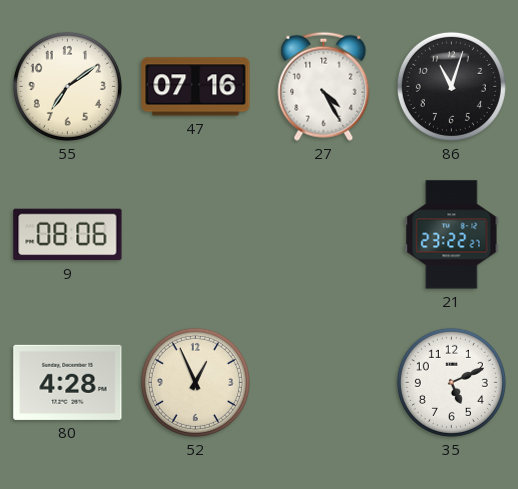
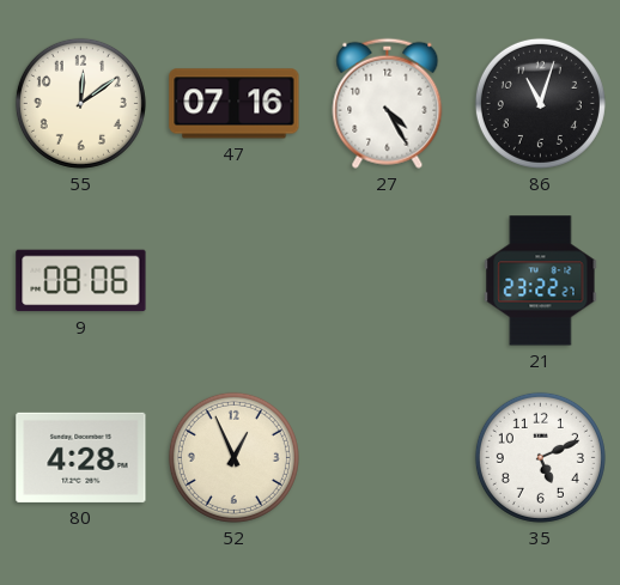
55: 7:09 -> 12:09 (80, 103)
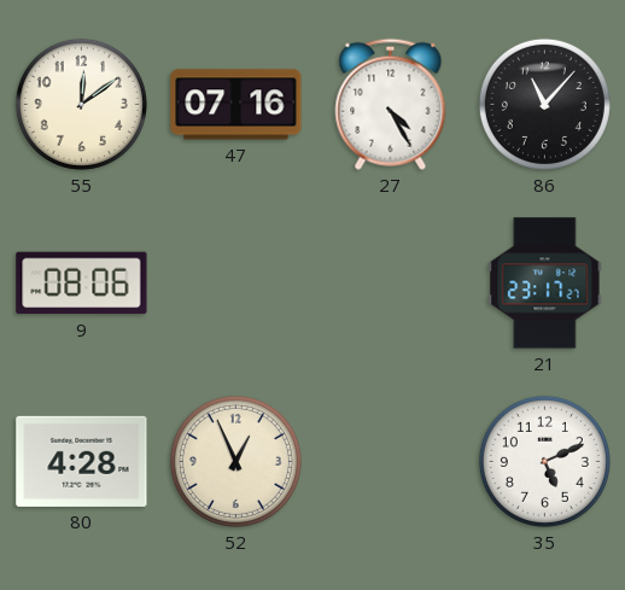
86: 11:03 -> 11:07 (544, 104)
21: 23:22 -> 23:17 (545, 284)
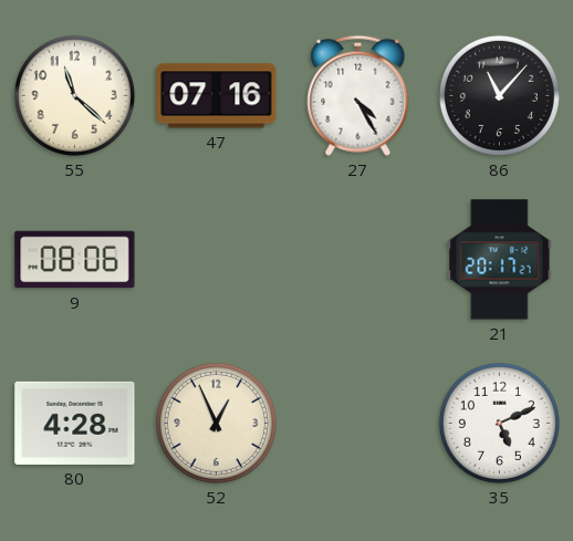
55: 12:09 -> 11:22 (74, 95)
21: 23:17 -> 20:17 (500, 260)
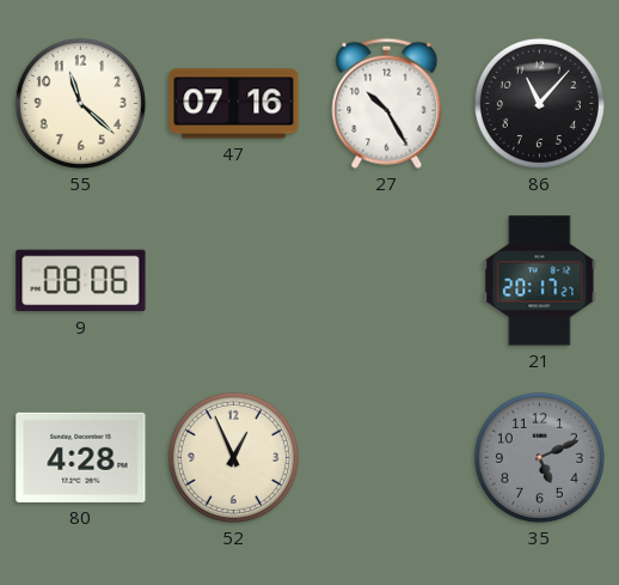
27: 4:25 -> 10:25 (387, 103)
35 dial: white -> grey (539, 457)
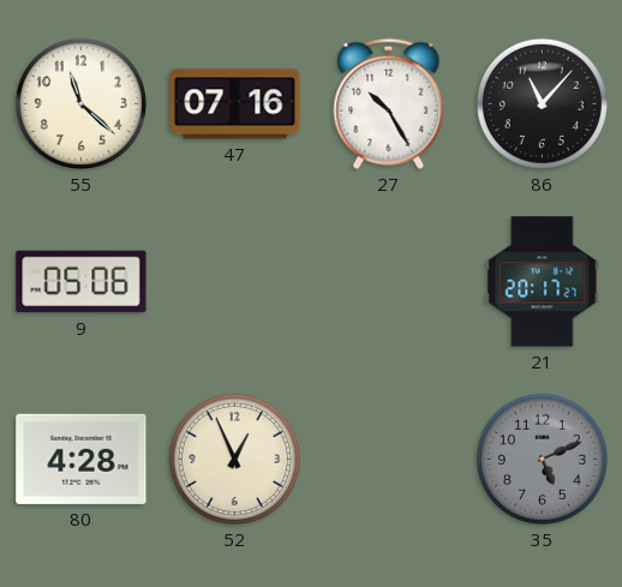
9: 08:06 -> 05:06 (82, 282)
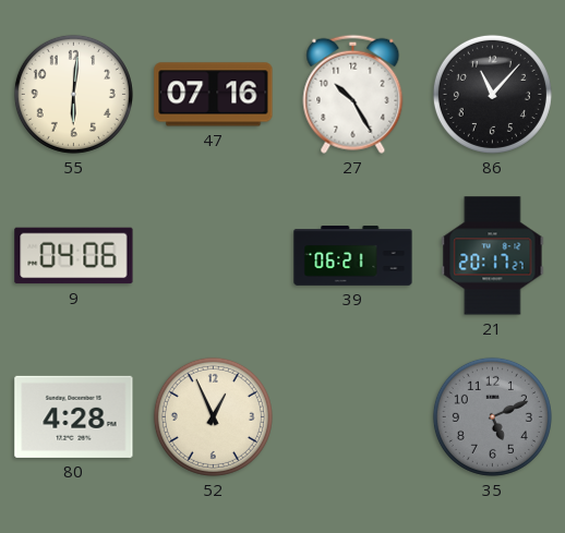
55: 11:22 -> 6:01 (73, 94)
9: 05:06 -> 04:06 (74, 256)
39: none -> 06:21 (353, 256)
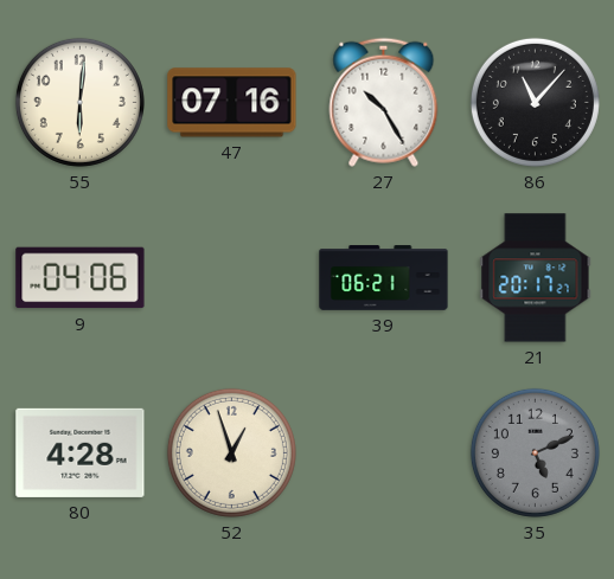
52: 12:56 -> 12:57 (231, 452)
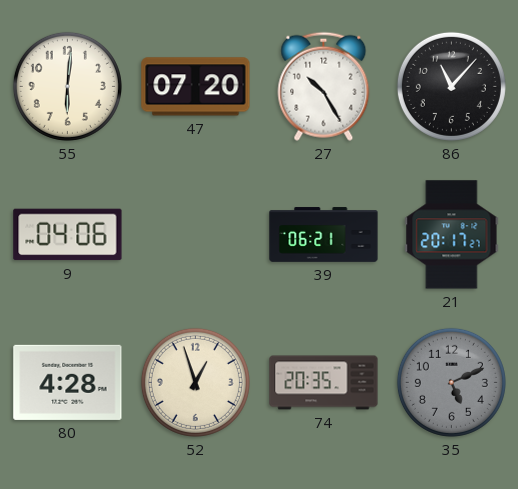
47: 07:16 -> 07:20 (196, 87)
74: none -> 20:35 (324, 383)
